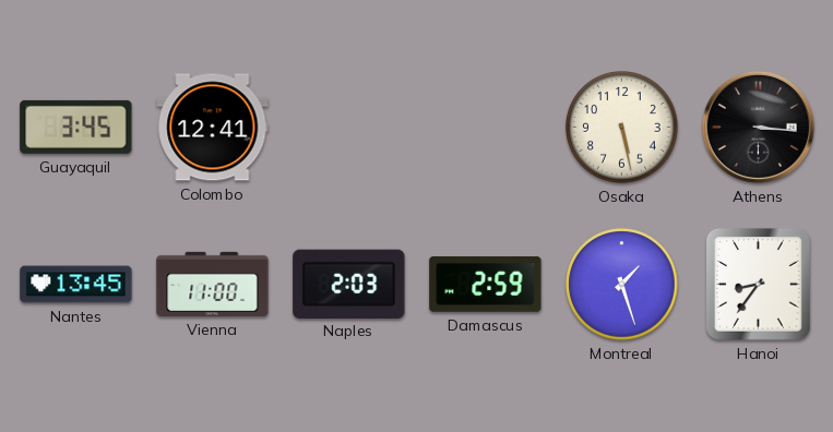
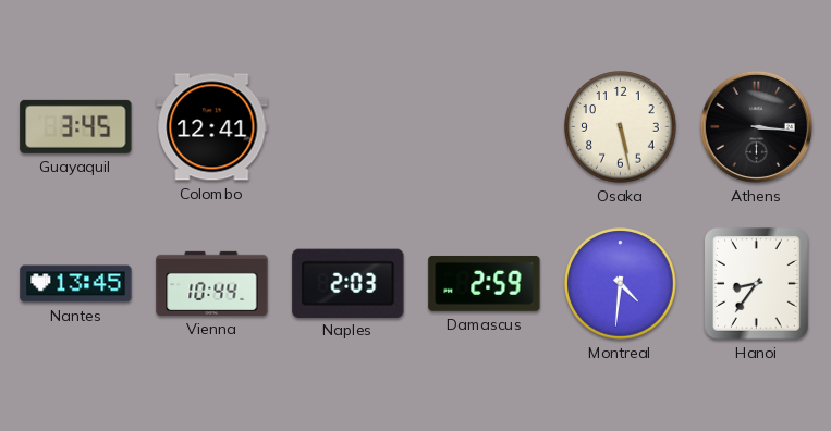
Vienna: 11:00 -> 10:44 (212, 283)
Montreal: 1:27 -> 4:31 (621, 284)
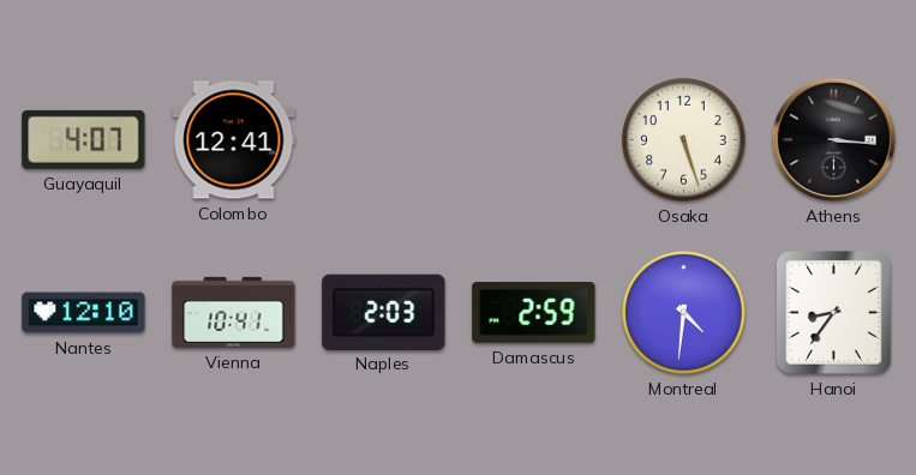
Guayaquil: 3:45 -> 4:07 (84, 139)
Osaka: 5:28 -> 5:27 (684, 140)
Nantes: 13:45 -> 12:10 (84, 313)
Vienna: 10:44 -> 10:41 (234, 312)
